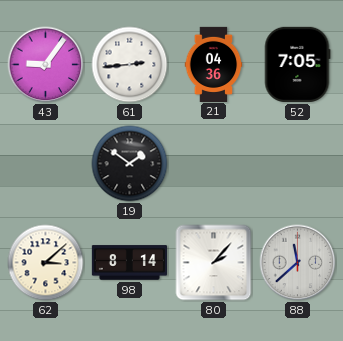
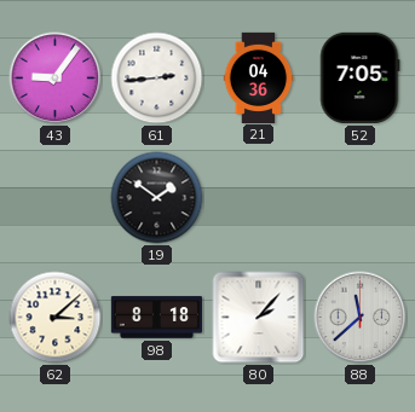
98: 8:14 -> 8:18 (156, 318)
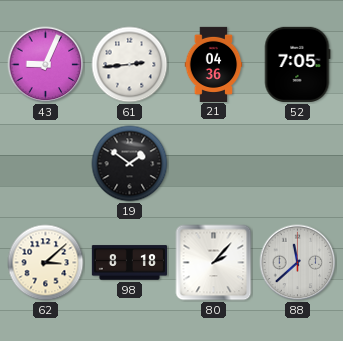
43: 9:06 -> 9:04 (46, 65)
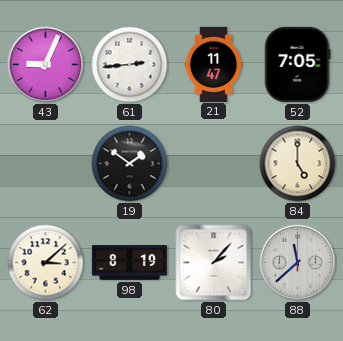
21: 04:36 -> 11:47 (214, 64)
84: none -> 5:00 (298, 164)
98: 8:18 -> 8:19 (129, 263)
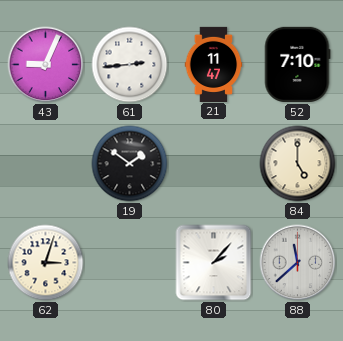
52: 7:05 -> 7:10 (297, 64)
62: 3:08 -> 3:03 (46, 263)
98: 8:19 -> none (129, 263)
